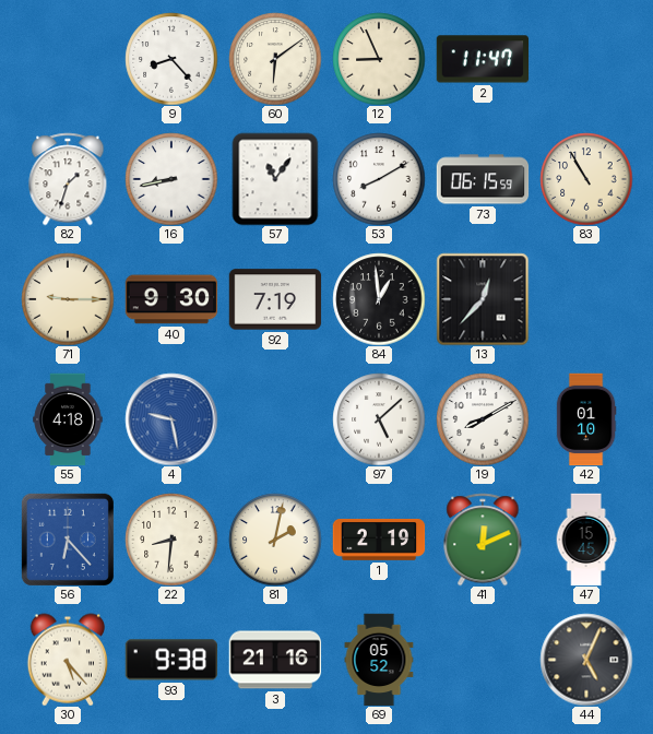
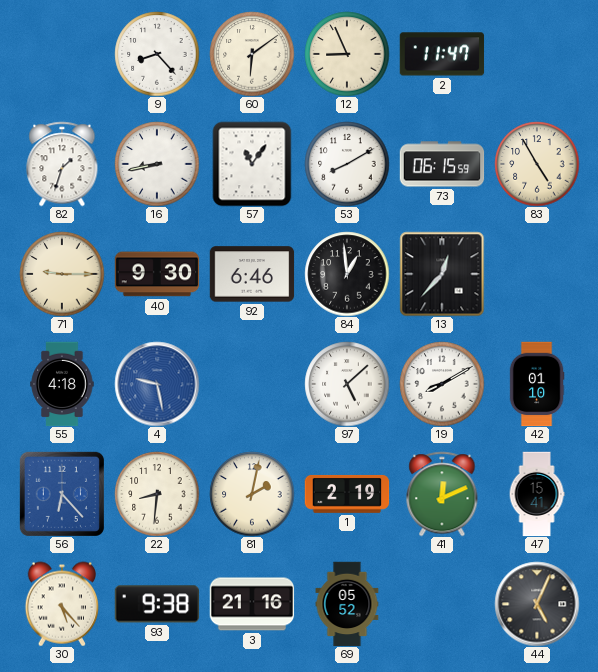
83: 10:55 -> 4:55 (537, 164)
92: 7:19 -> 6:46 (252, 274)
47: 15:45 -> 15:41 (537, 494)
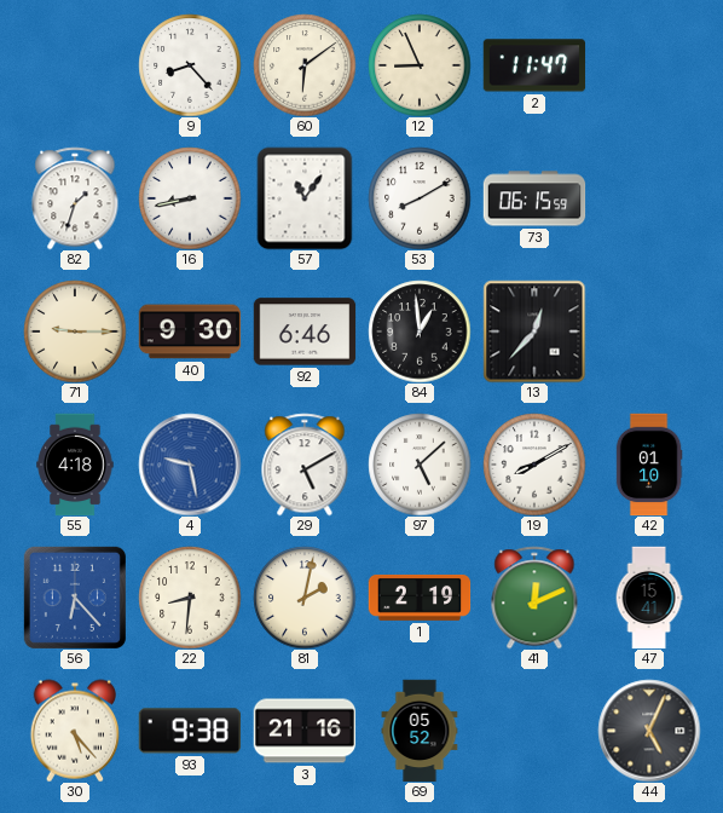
83: 4:55 -> none (537, 164)
29: none -> 5:10 (305, 465)
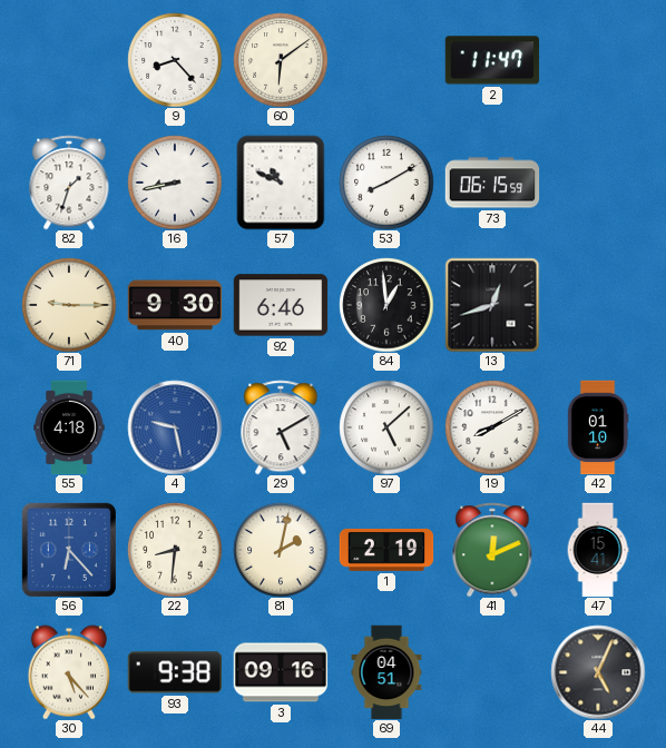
12: 8:56 -> none (420, 65)
57: 11:06 -> 10:49 (281, 183)
13: 12:37 -> 12:42 (492, 305)
3: 21:16 -> 09:16 (281, 672)
69: 05:52 -> 04:51 (386, 672)
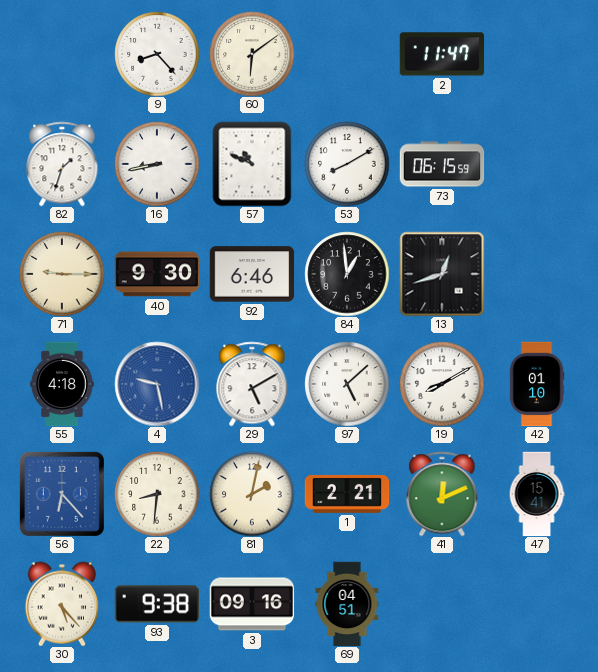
1: 2:19 -> 2:21 (347, 494)
44: 5:04 -> none (598, 672)
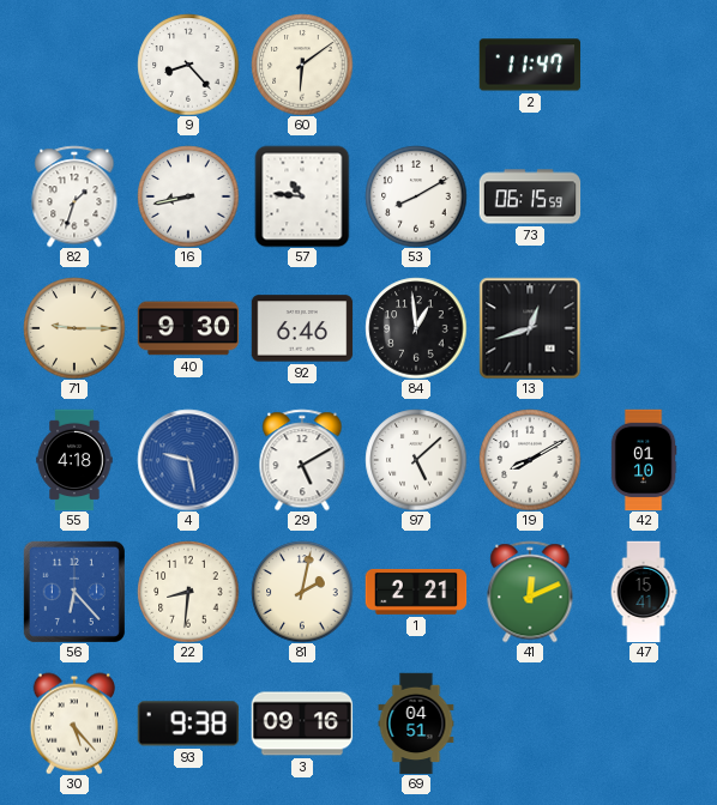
57: 10:49 -> 10:46 (302, 196)
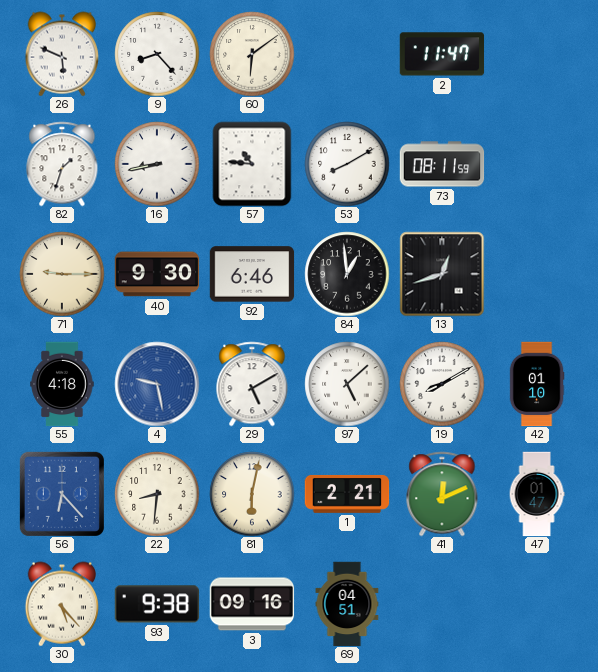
26: none -> 5:49 (62, 54)
73: 06:15 -> 08:11 (442, 164)
81: 2:02 -> 6:02 (252, 494)
47: 15:41 -> 01:47 (537, 494)
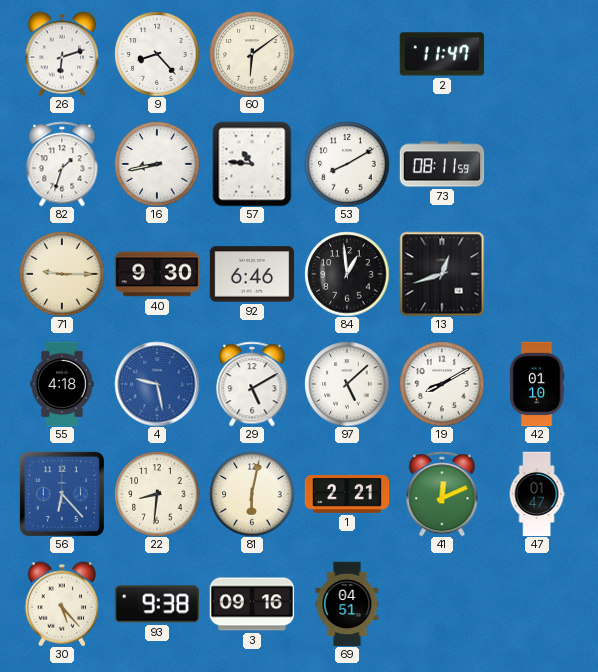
26: 5:49 -> 6:12 (62, 54)
